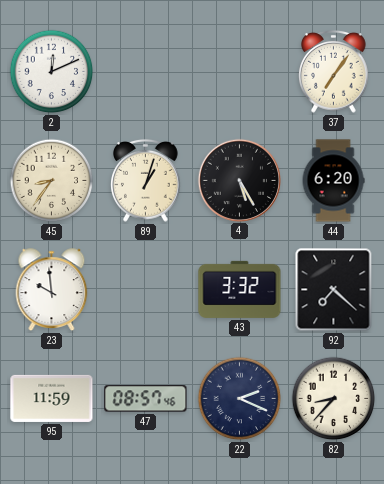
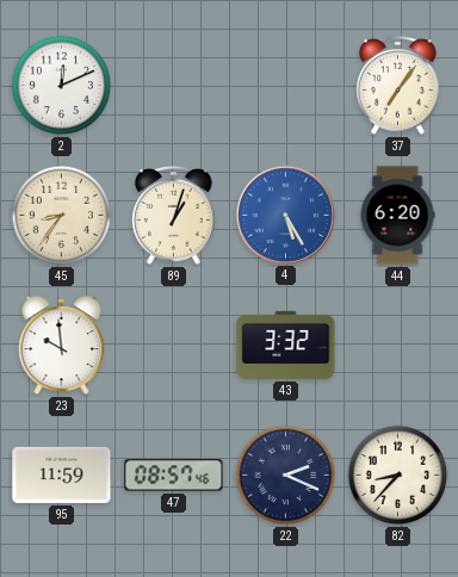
4 dial: black -> blue (285, 215)
92: 7:22 -> none (334, 290)
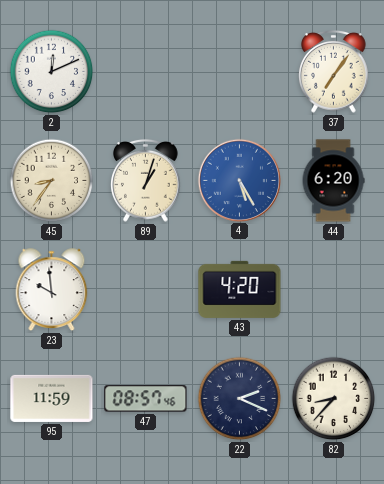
43: 3:32 -> 4:20 (240, 289)
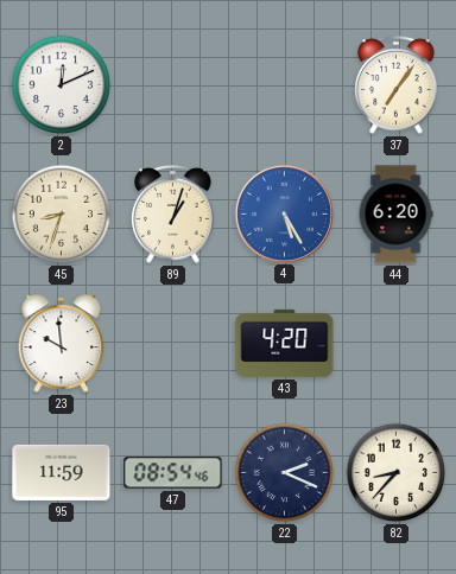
45: 8:36 -> 8:33 (62, 215)
47: 08:57 -> 08:54 (173, 473)
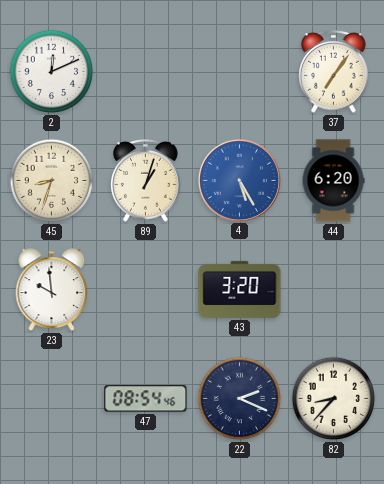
43: 4:20 -> 3:20 (240, 289)
95: 11:59 -> none (62, 472)
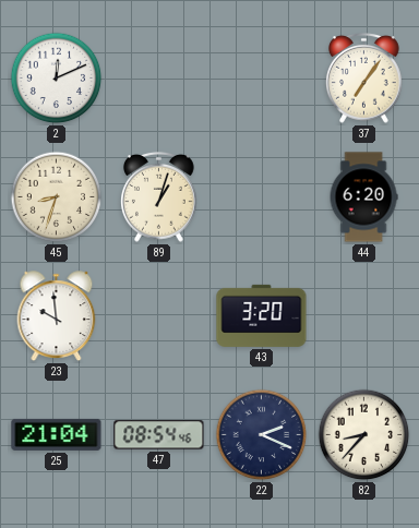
4: 5:25 -> none (239, 180)
25: none -> 21:04 (57, 434)
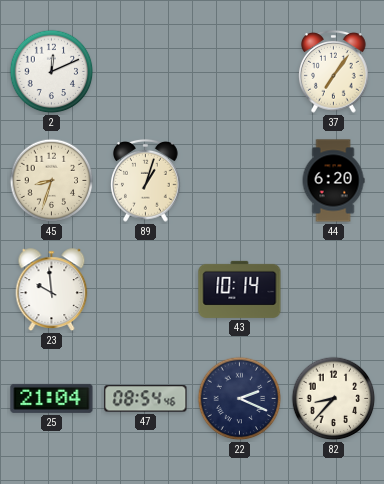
43: 3:20 -> 10:14 (240, 289)
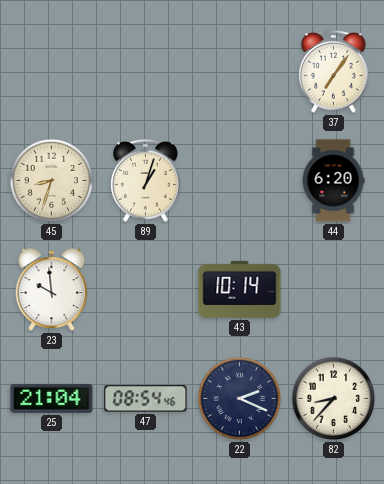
2: 12:11 -> none (52, 72)
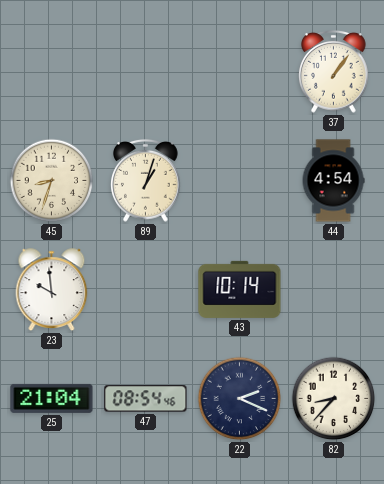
37: 7:06 -> 1:06 (334, 71)
44: 6:20 -> 4:54 (333, 181)
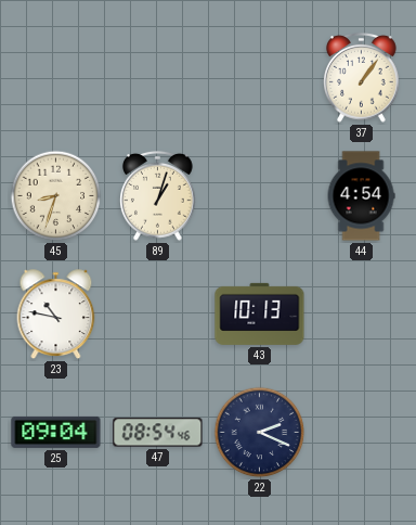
23: 9:59 -> 10:47 (56, 315)
43: 10:14 -> 10:13 (260, 313)
25: 21:04 -> 09:04 (56, 432)
82: 8:37 -> none (334, 399)
